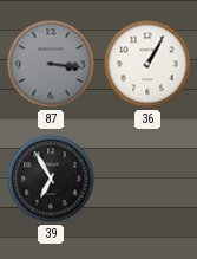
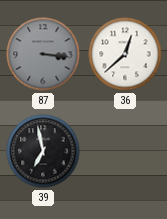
36: 1:05 -> 12:38 (125, 54)
39: 6:55 -> 6:58 (43, 151)
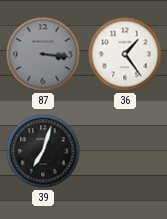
36: 12:38 -> 1:24 (125, 54)
39: 6:58 -> 7:03 (43, 151)
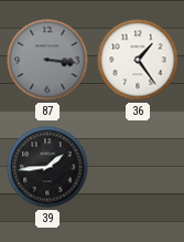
39: 7:03 -> 1:44 (47, 167)
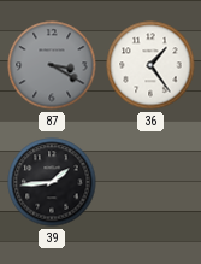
87: 3:16 -> 3:20 (52, 65)
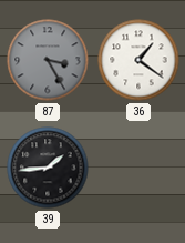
87: 3:20 -> 3:25 (48, 60)
36: 1:24 -> 1:21 (138, 60)
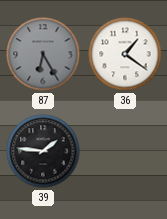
87: 3:25 -> 6:25 (43, 54)
39: 1:44 -> 1:46 (43, 151)
